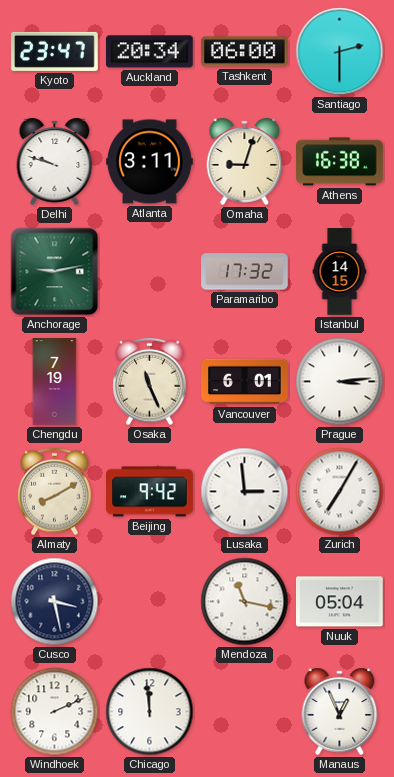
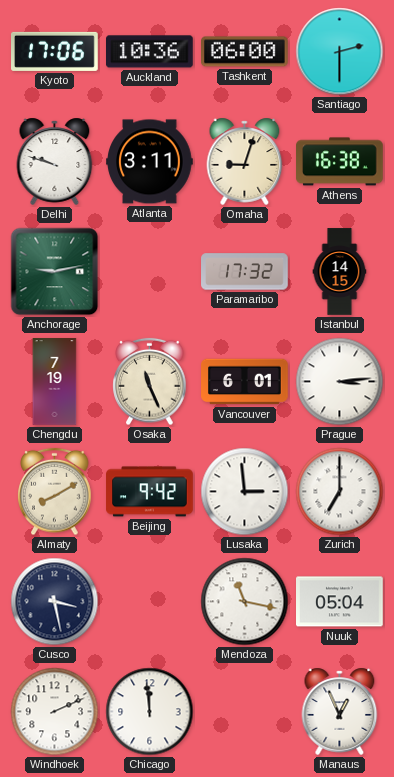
Kyoto: 23:47 -> 17:06 (55, 51)
Auckland: 20:34 -> 10:36 (150, 52)
Zurich: 7:05 -> 7:00 (340, 492)
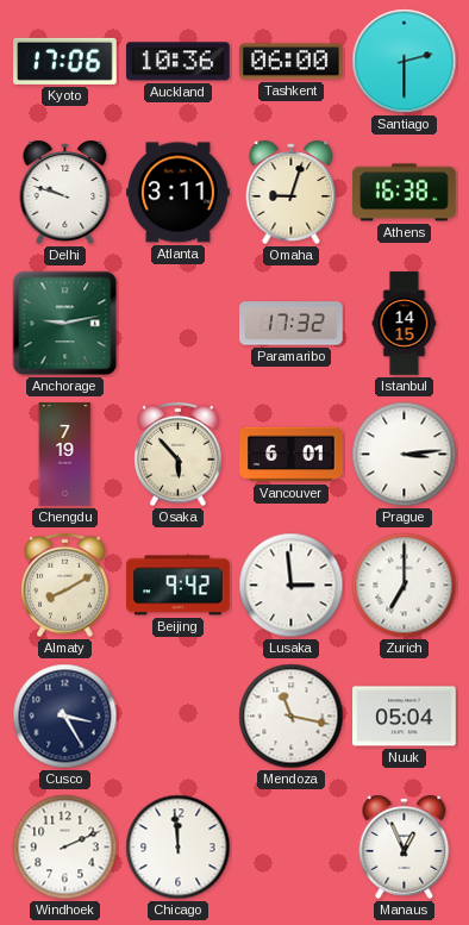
Osaka: 11:26 -> 5:53 (179, 455)
Cusco: 3:28 -> 3:25 (65, 717)
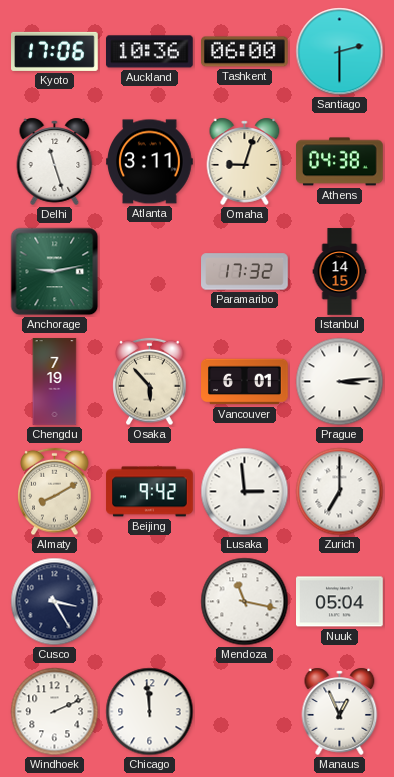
Delhi: 9:48 -> 11:27 (55, 161)
Athens: 16:38 -> 04:38 (340, 162)
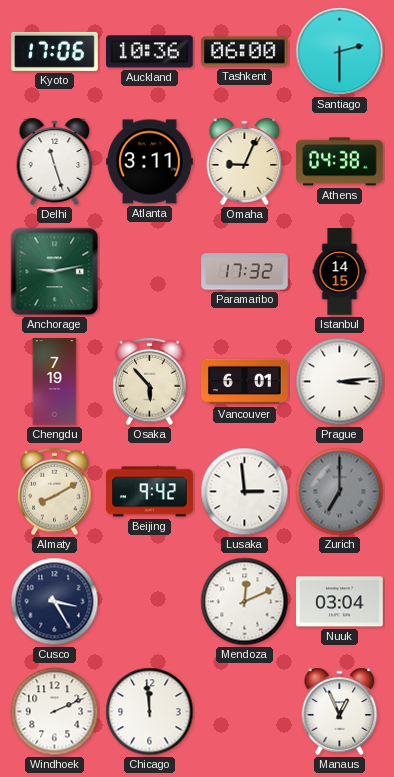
Omaha: 9:03 -> 9:04 (245, 161)
Zurich dial: white -> grey (340, 492)
Mendoza: 11:17 -> 12:11 (245, 602)
Nuuk: 05:04 -> 03:04 (340, 602)
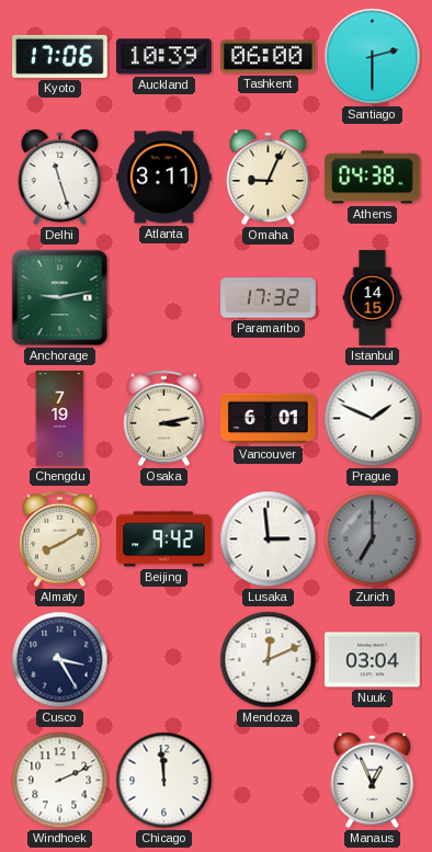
Auckland: 10:36 -> 10:39 (164, 57)
Osaka: 5:53 -> 3:13 (164, 419)
Prague: 3:14 -> 1:49 (373, 419)
